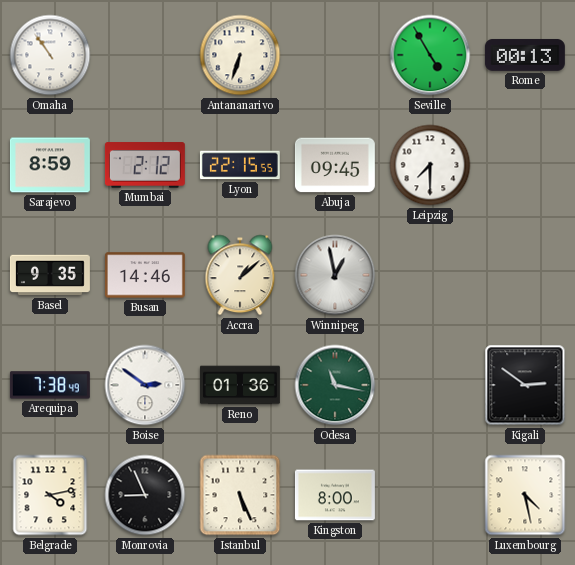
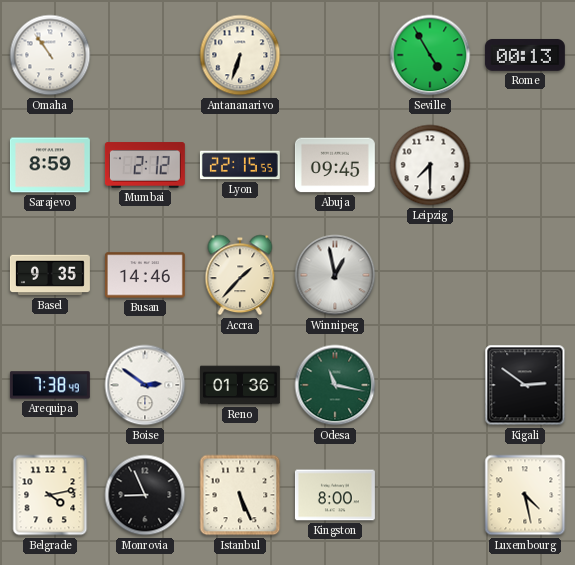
Accra: 1:08 -> 1:37 (240, 275)
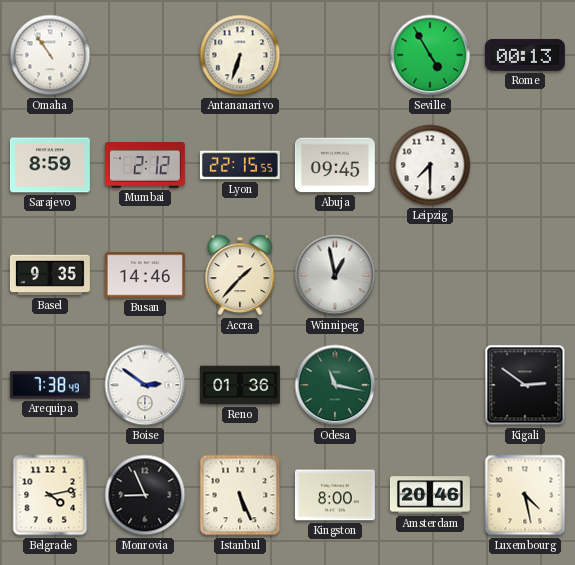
Amsterdam: none -> 20:46 (430, 495)
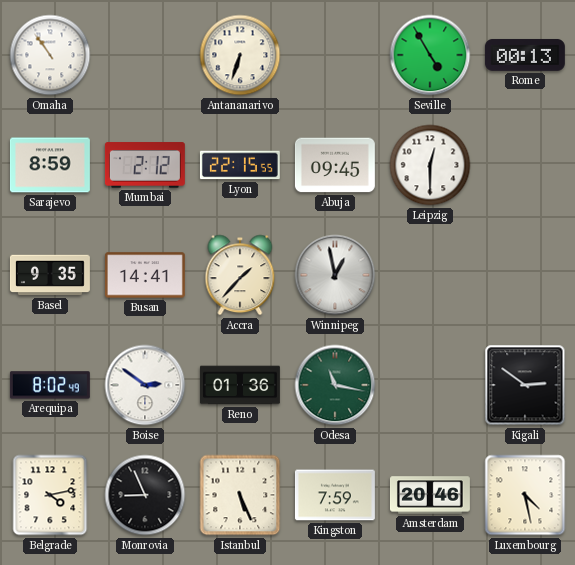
Leipzig: 7:30 -> 12:30 (430, 165)
Busan: 14:46 -> 14:41 (145, 275)
Arequipa: 7:38 -> 8:02 (50, 385)
Kingston: 8:00 -> 7:59 (335, 495)
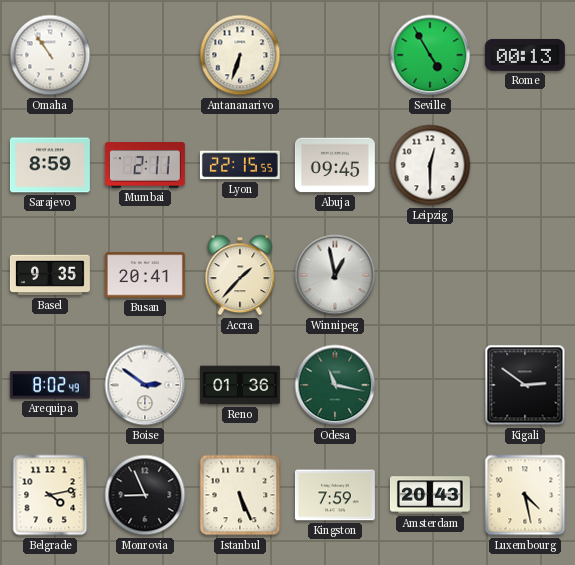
Mumbai: 2:12 -> 2:11 (145, 165)
Busan: 14:41 -> 20:41 (145, 275)
Amsterdam: 20:46 -> 20:43 (430, 495)
